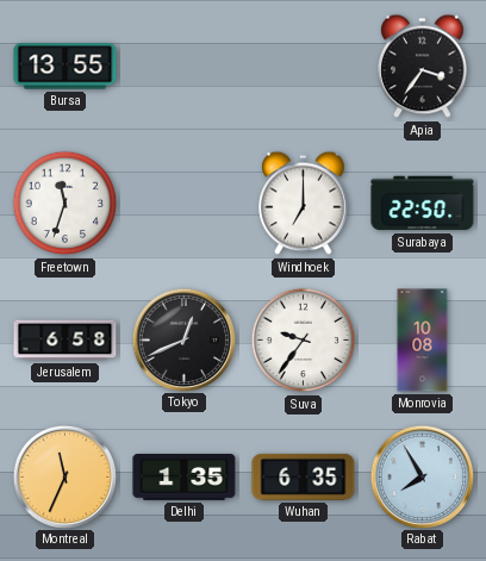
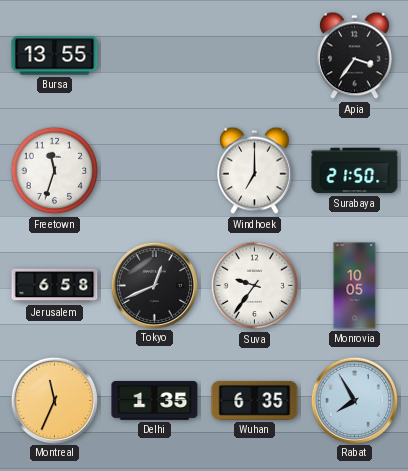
Surabaya: 22:50 -> 21:50 (355, 171)
Monrovia: 10:08 -> 10:05 (355, 286)
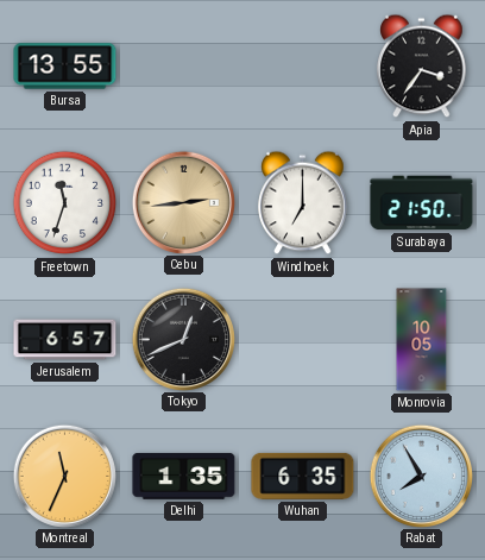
Cebu: none -> 2:44 (183, 202)
Jerusalem: 6:58 -> 6:57 (65, 340)
Suva: 9:36 -> none (255, 286)
